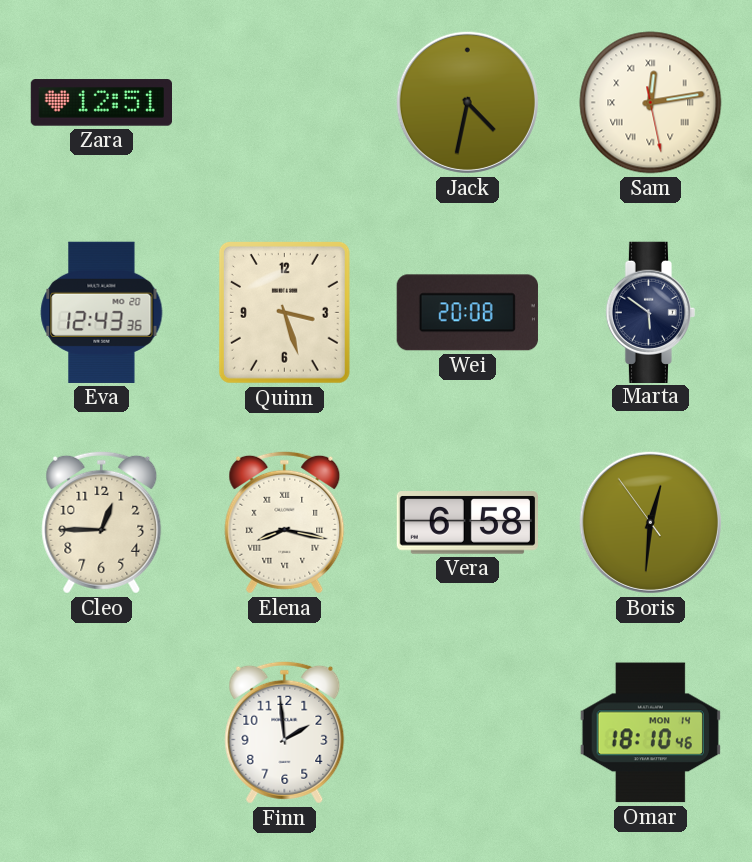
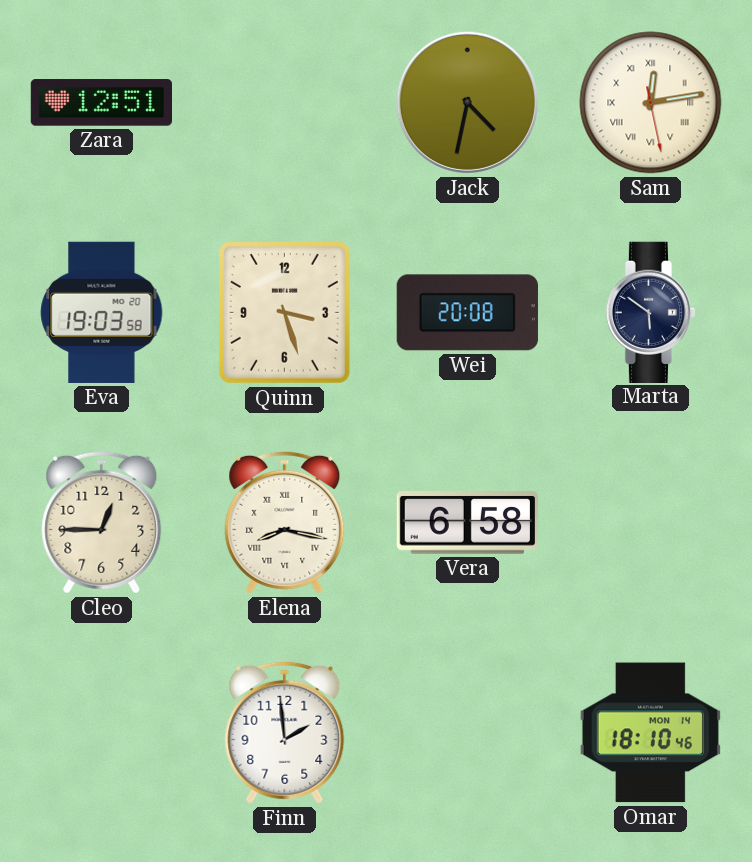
Eva: 12:43 -> 19:03 (102, 312)
Boris: 12:30 -> none (650, 522)
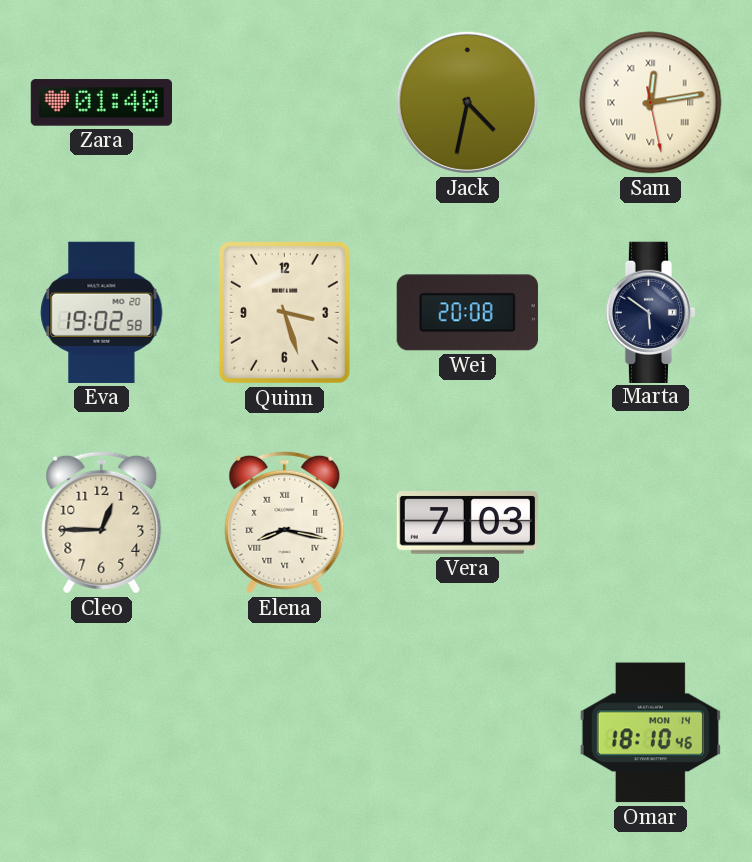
Zara: 12:51 -> 01:40 (101, 103)
Eva: 19:03 -> 19:02 (102, 312)
Vera: 6:58 -> 7:03 (467, 523)
Finn: 1:59 -> none (285, 732)
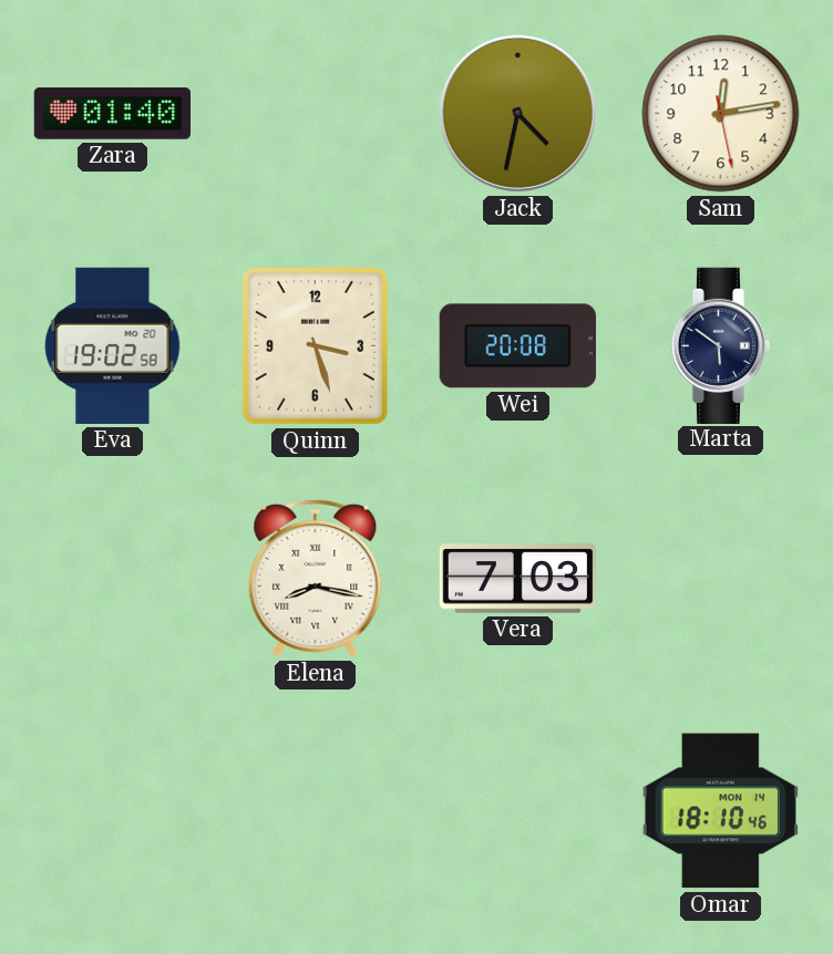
Sam numerals: Roman -> Arabic (721, 114)
Cleo: 12:45 -> none (102, 522)
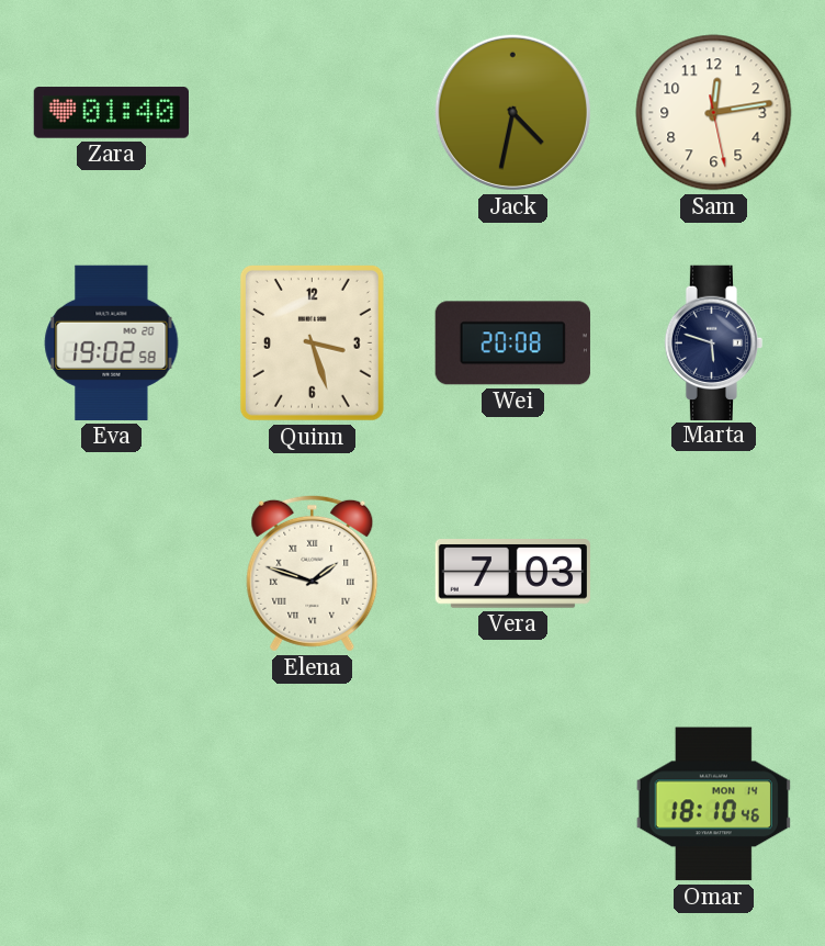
Marta: 5:51 -> 5:48 (714, 342)
Elena: 8:17 -> 1:48 (313, 573)
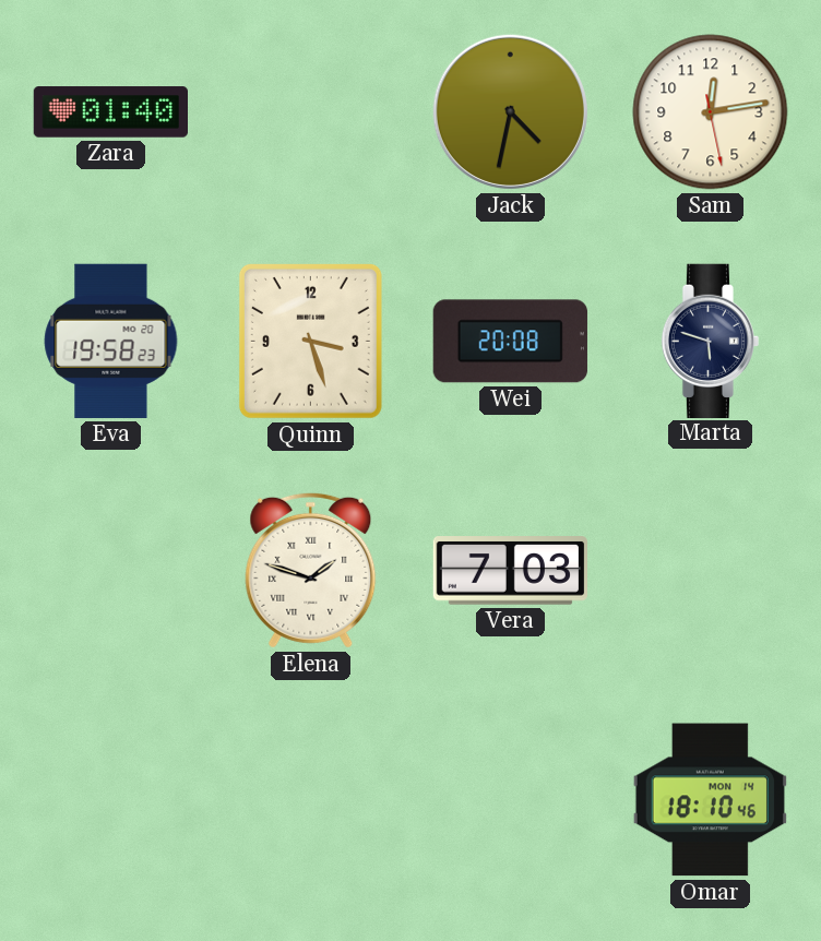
Eva: 19:02 -> 19:58 (111, 341)
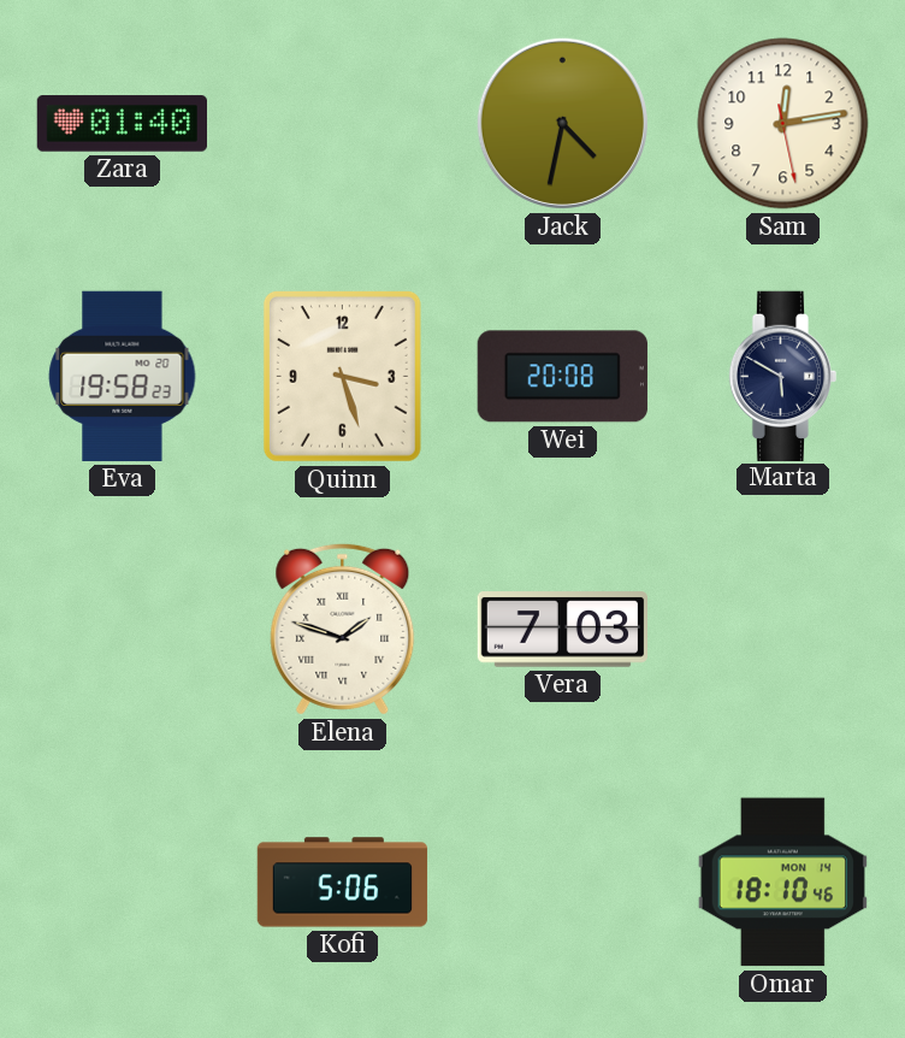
Marta: 5:48 -> 5:50 (783, 376)
Kofi: none -> 5:06 (343, 883)
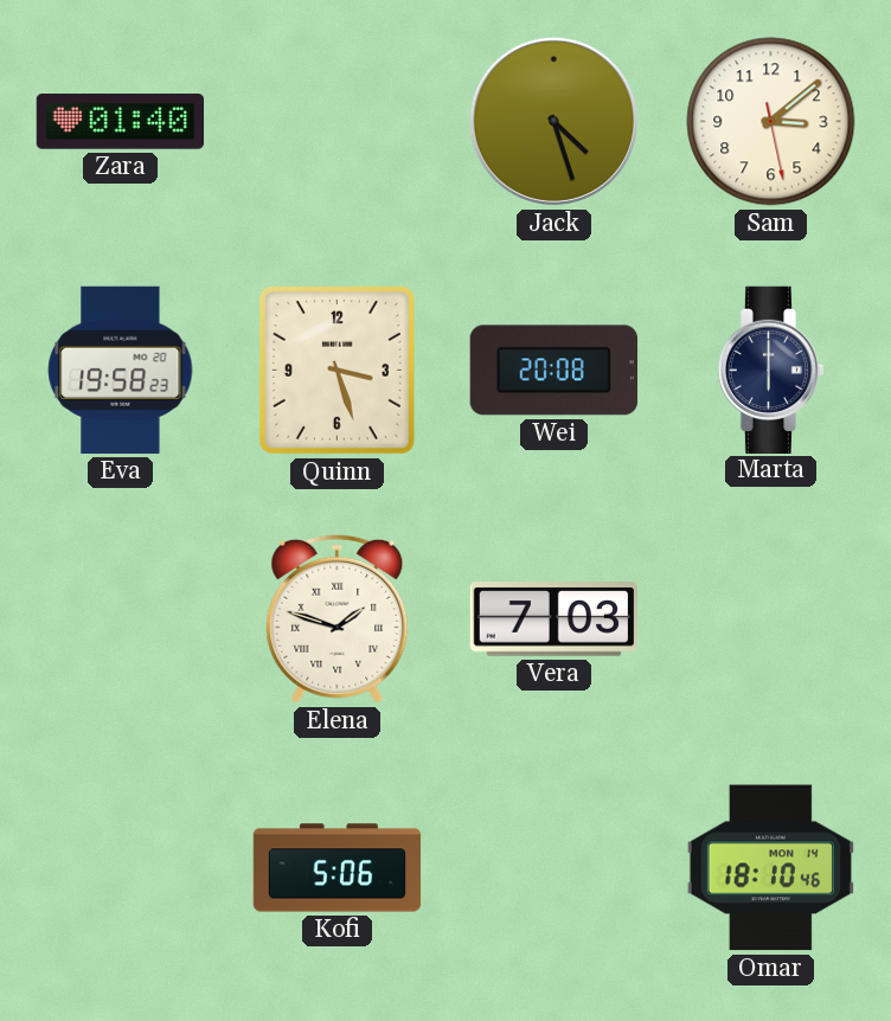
Jack: 4:32 -> 4:27 (553, 121)
Sam: 12:13 -> 3:08 (771, 122)
Marta: 5:50 -> 6:00 (771, 370)
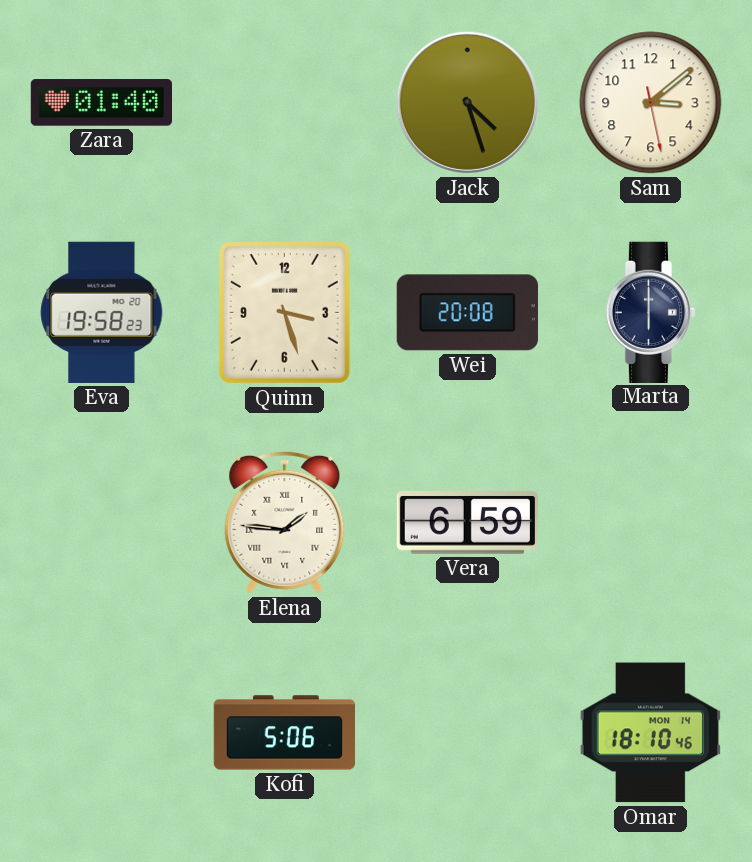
Elena: 1:48 -> 1:46 (285, 522)
Vera: 7:03 -> 6:59 (467, 523)
